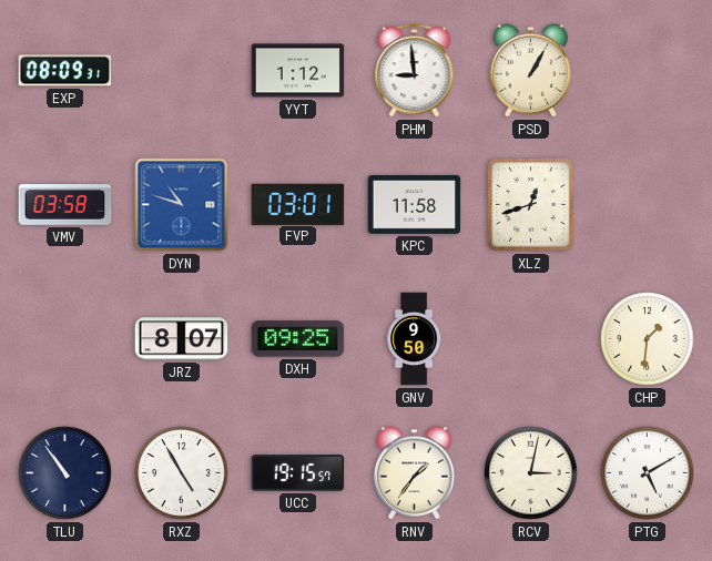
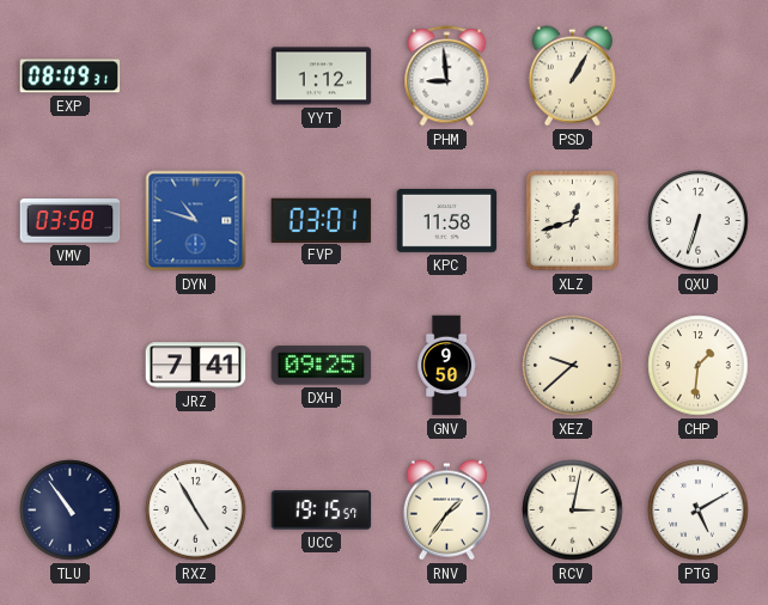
QXU: none -> 6:33 (699, 221)
JRZ: 8:07 -> 7:41 (196, 366)
XEZ: none -> 9:38 (573, 366)
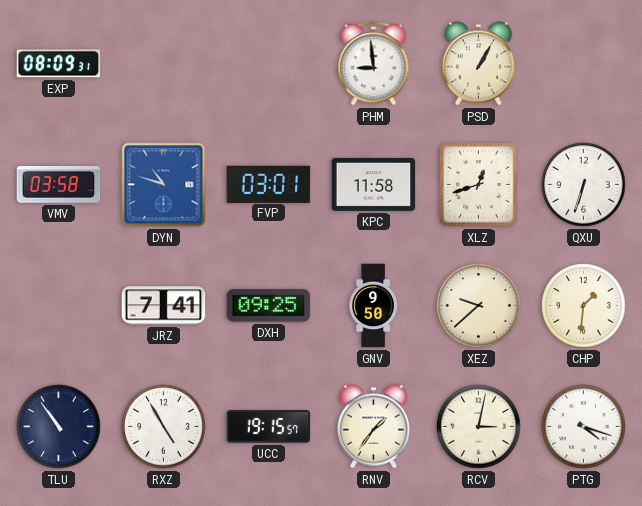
YYT: 1:12 -> none (322, 77)
PTG: 5:10 -> 4:18 (584, 427)
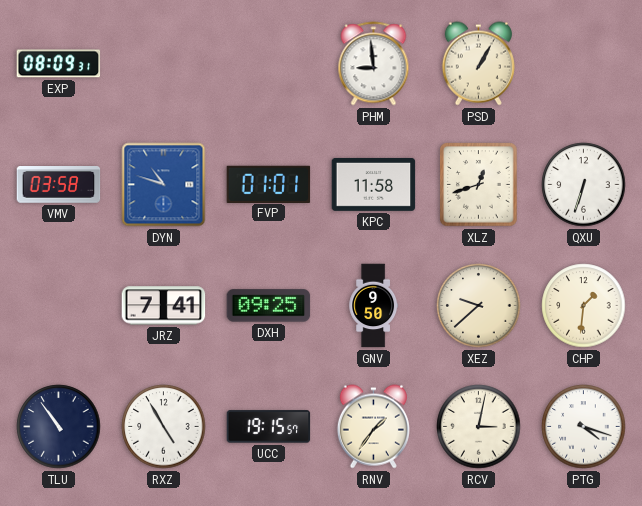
FVP: 03:01 -> 01:01 (269, 184)
